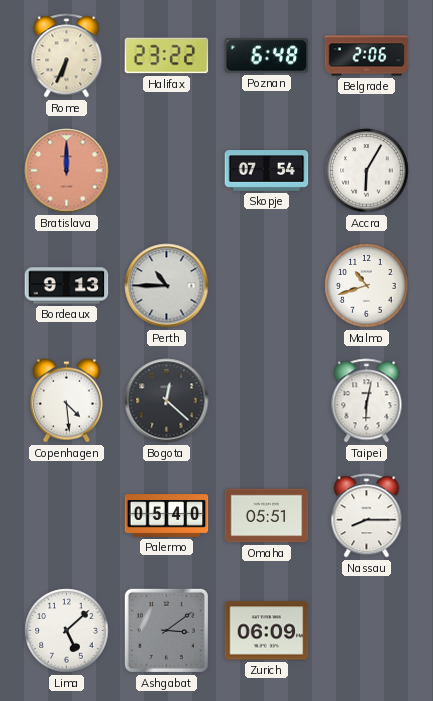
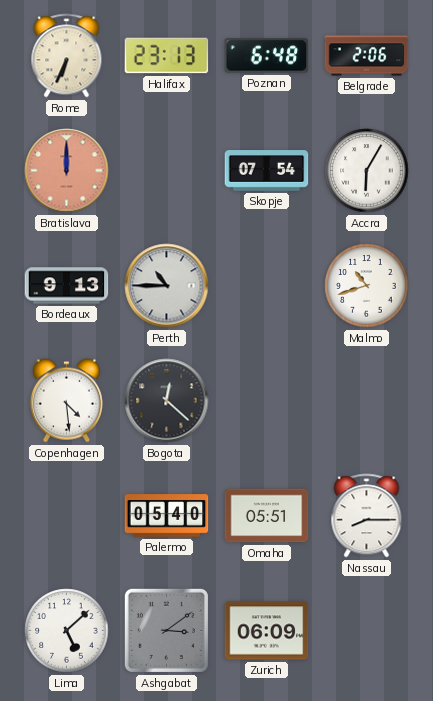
Halifax: 23:22 -> 23:13 (167, 56)
Taipei: 6:02 -> none (367, 401)
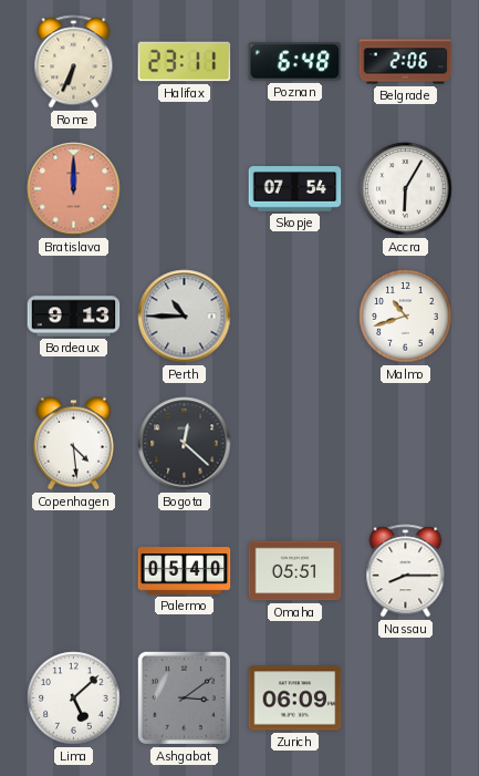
Halifax: 23:13 -> 23:11 (185, 62)
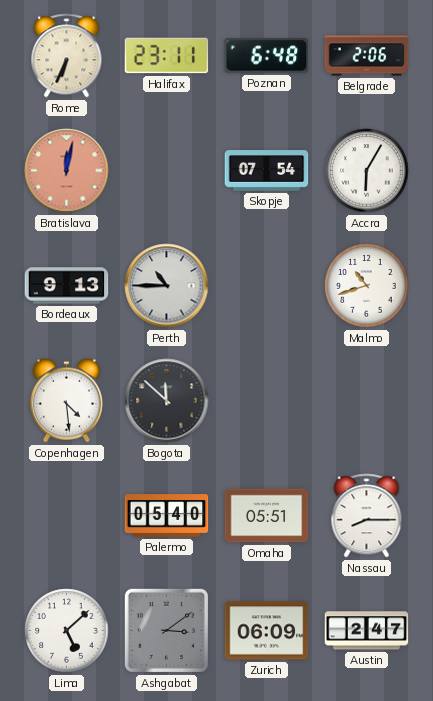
Bratislava: 12:00 -> 12:02 (67, 171)
Bogota: 12:22 -> 11:52 (167, 401)
Austin: none -> 2:47 (367, 631)
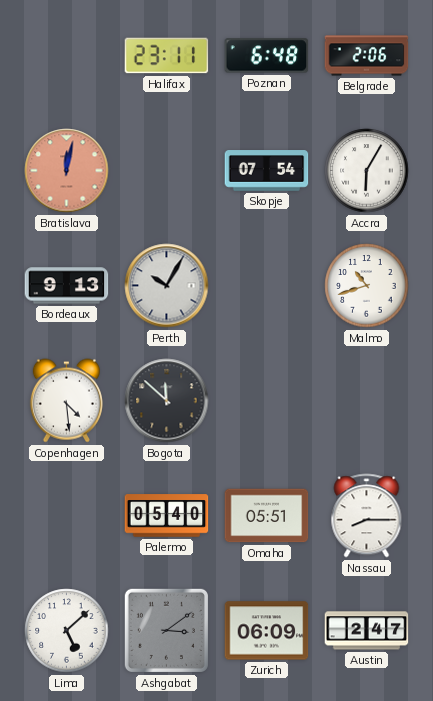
Rome: 6:34 -> none (67, 56)
Perth: 10:45 -> 10:05 (167, 286)
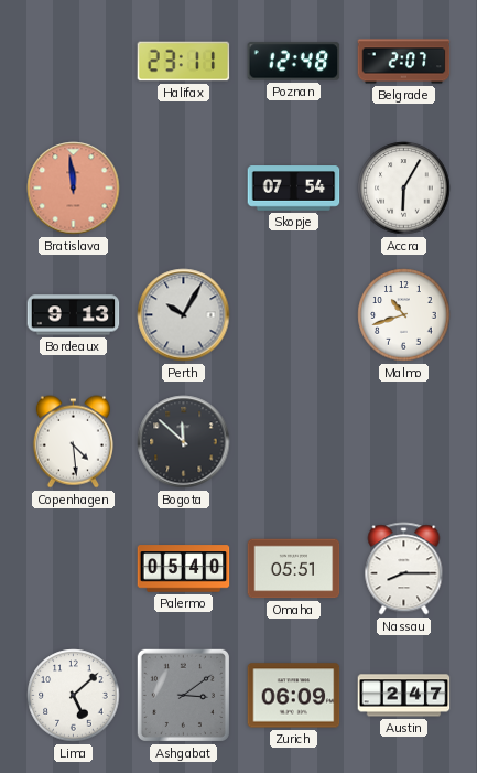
Poznan: 6:48 -> 12:48 (294, 62)
Belgrade: 2:06 -> 2:07 (404, 62)
Bratislava: 12:02 -> 11:59 (74, 189)
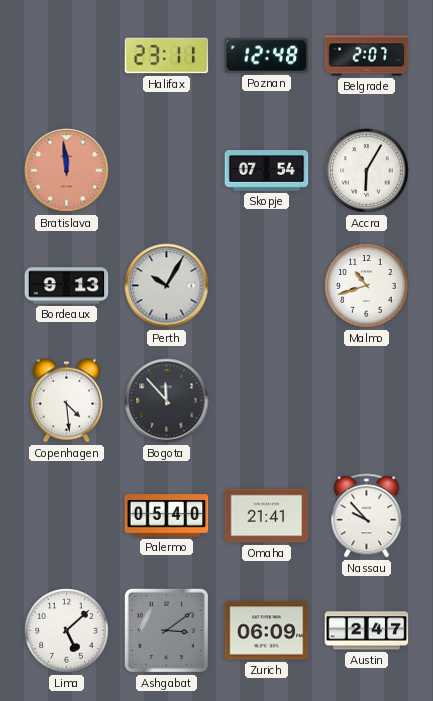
Bogota: 11:52 -> 11:53 (167, 401)
Omaha: 05:51 -> 21:41 (267, 516)
Nassau: 8:15 -> 9:53 (367, 516)
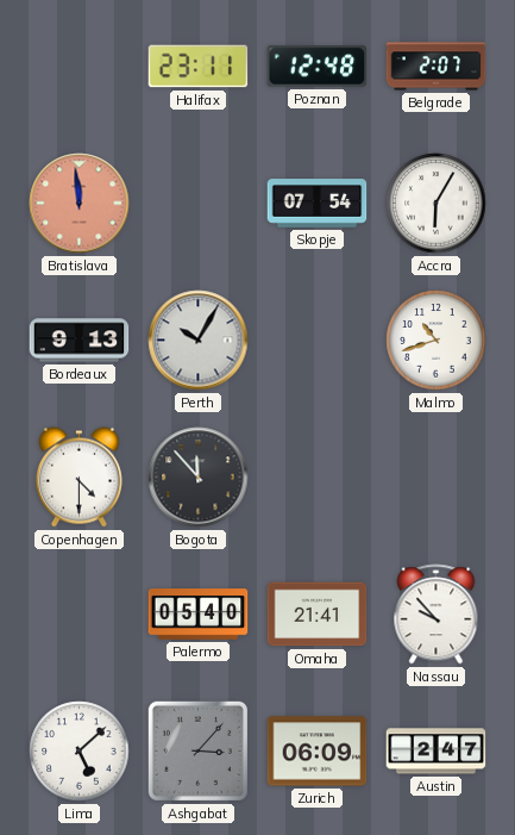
Copenhagen: 4:29 -> 4:30 (78, 478)
Ashgabat: 3:09 -> 3:07 (197, 750)
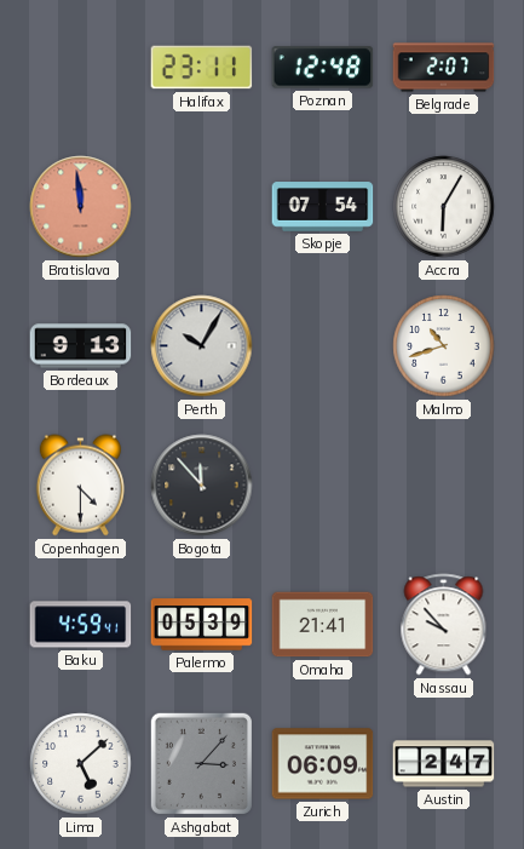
Baku: none -> 4:59 (81, 625)
Palermo: 05:40 -> 05:39 (202, 625)
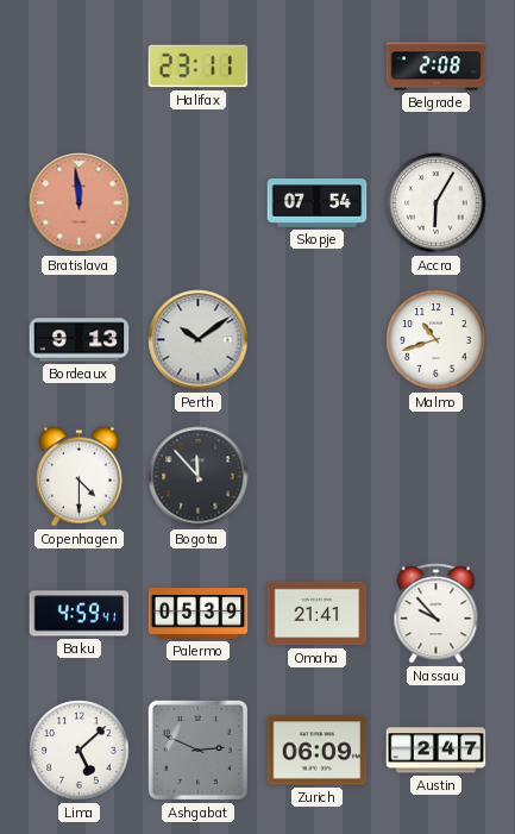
Poznan: 12:48 -> none (323, 68)
Belgrade: 2:07 -> 2:08 (437, 67)
Perth: 10:05 -> 10:09 (199, 340)
Ashgabat: 3:07 -> 2:49 (197, 750)
